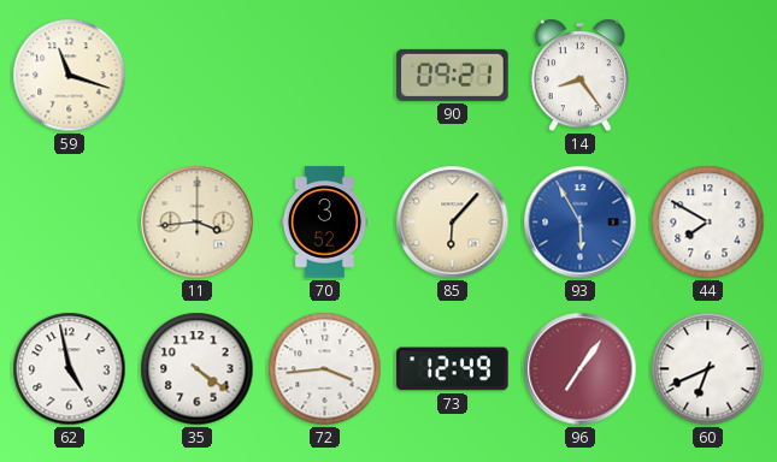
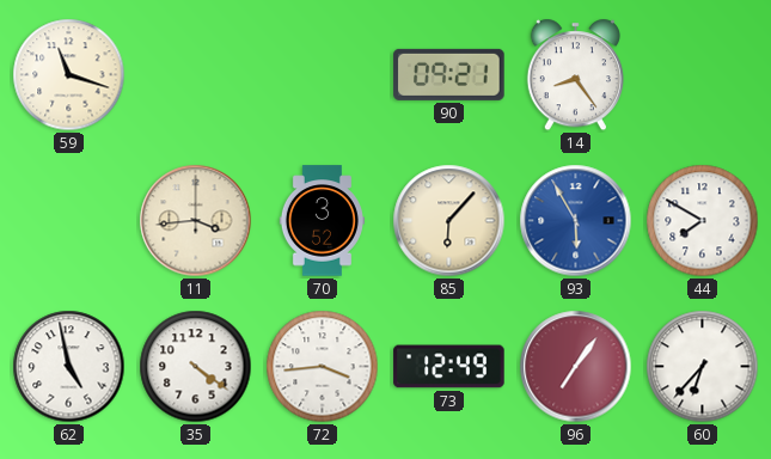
60: 6:41 -> 6:37 (703, 367)
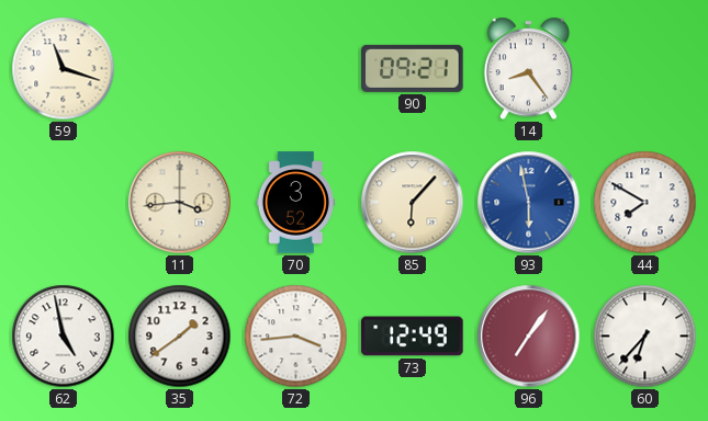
93: 5:55 -> 5:58 (529, 203)
35: 4:21 -> 1:39 (180, 337)
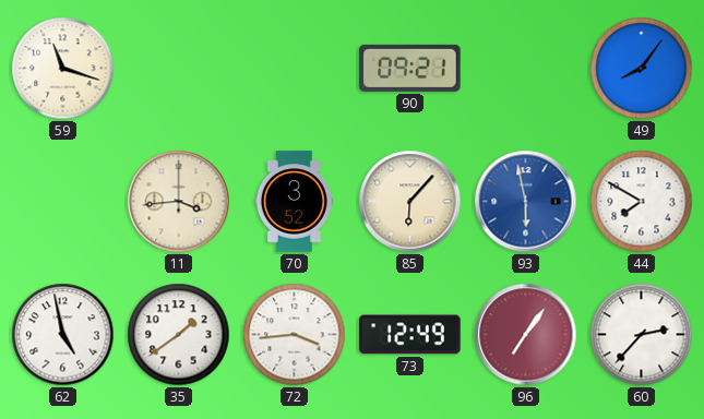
14: 8:24 -> none (528, 69)
49: none -> 8:06 (642, 69)
60: 6:37 -> 2:37 (642, 335)
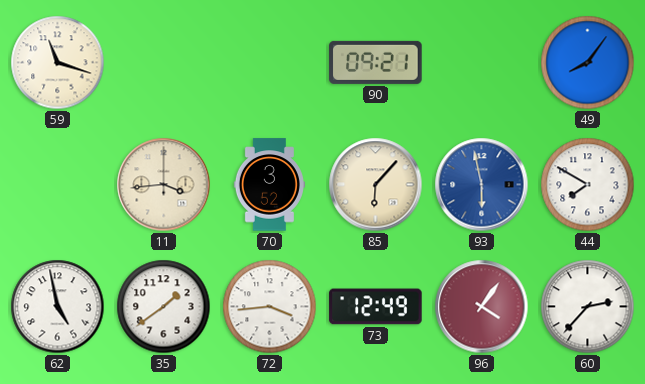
96: 7:06 -> 4:06 (482, 307)
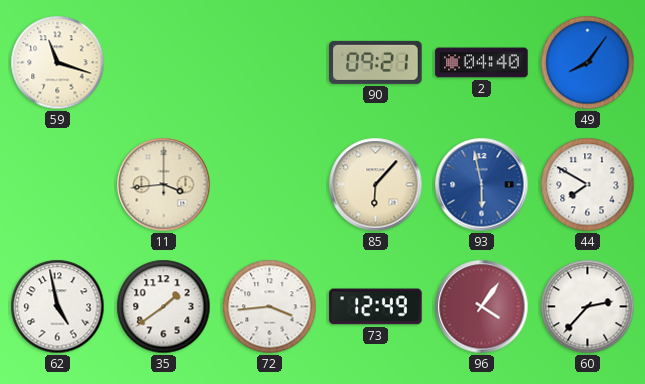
2: none -> 04:40 (482, 63)
70: 3:52 -> none (269, 185)
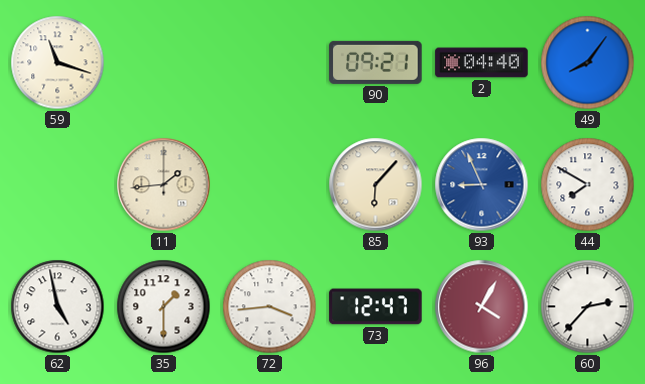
11: 3:44 -> 1:44 (164, 185)
93: 5:58 -> 8:56 (482, 185)
35: 1:39 -> 1:30 (164, 307)
73: 12:49 -> 12:47 (376, 307)
96: 4:06 -> 4:05 (482, 307)
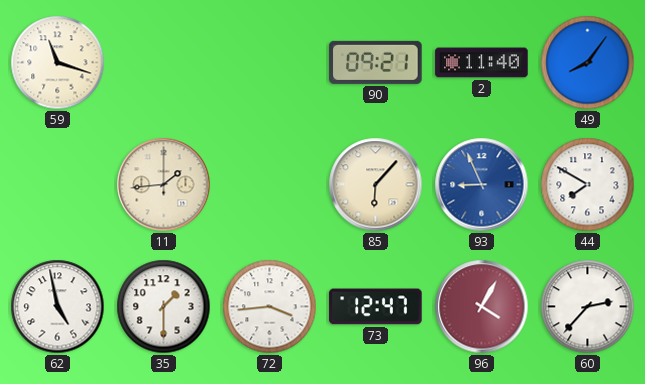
2: 04:40 -> 11:40 (482, 63)
